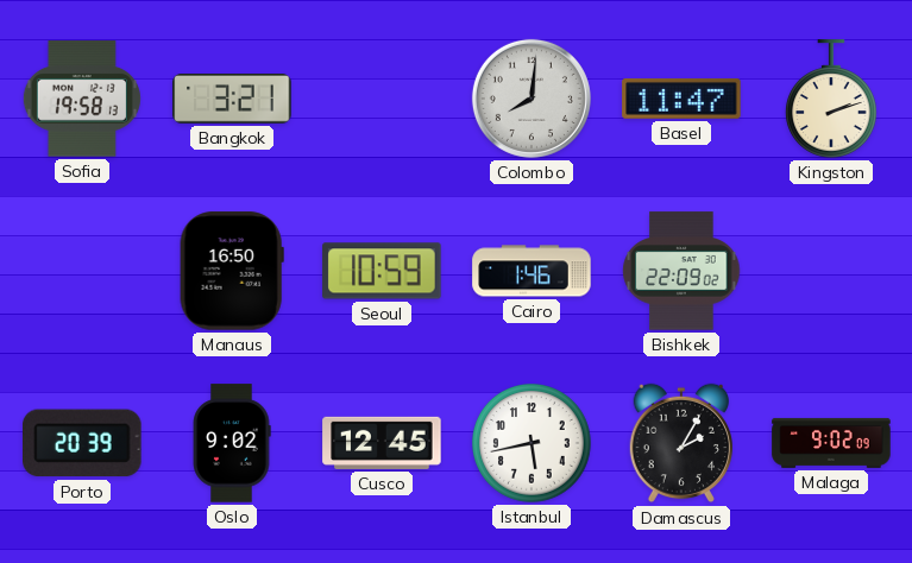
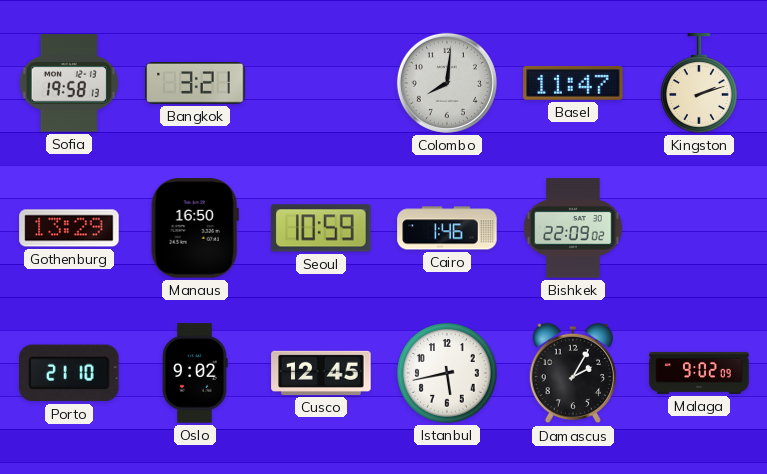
Gothenburg: none -> 13:29 (69, 228)
Porto: 20:39 -> 21:10 (70, 373)
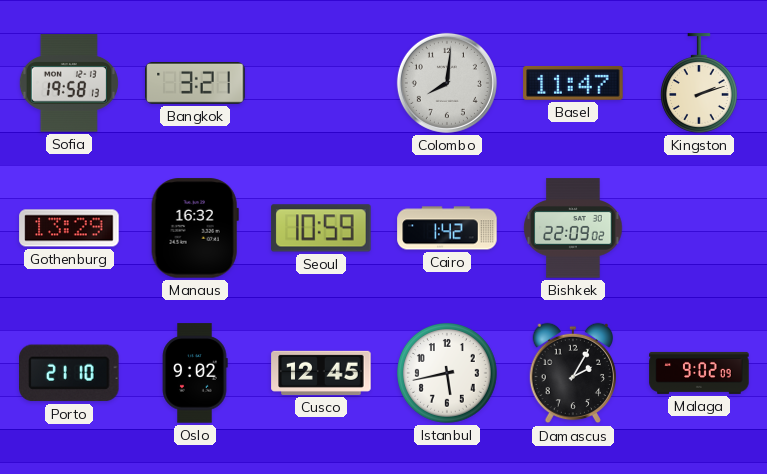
Manaus: 16:50 -> 16:32 (195, 228)
Cairo: 1:46 -> 1:42 (447, 228)
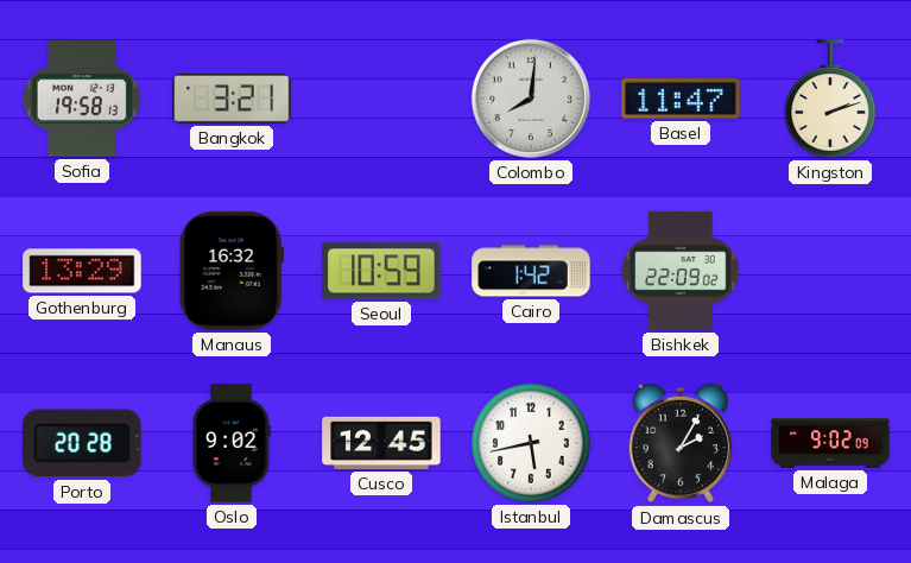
Porto: 21:10 -> 20:28 (83, 443)
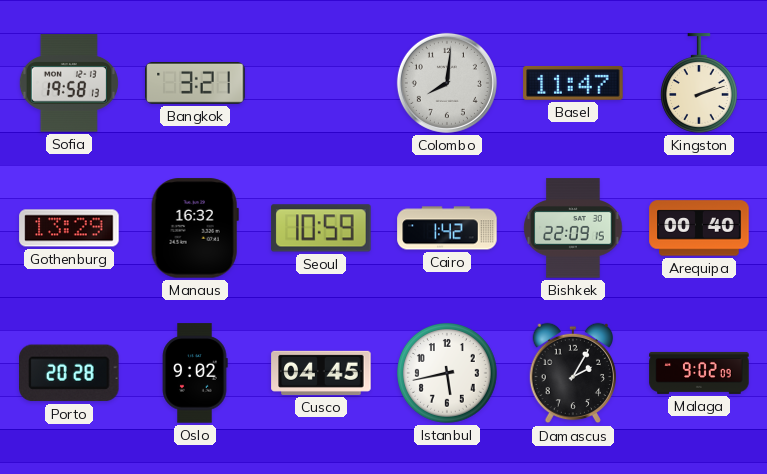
Bishkek: 22:09:02 -> 22:09:15 (573, 228)
Arequipa: none -> 00:40 (699, 228)
Cusco: 12:45 -> 04:45 (321, 373)
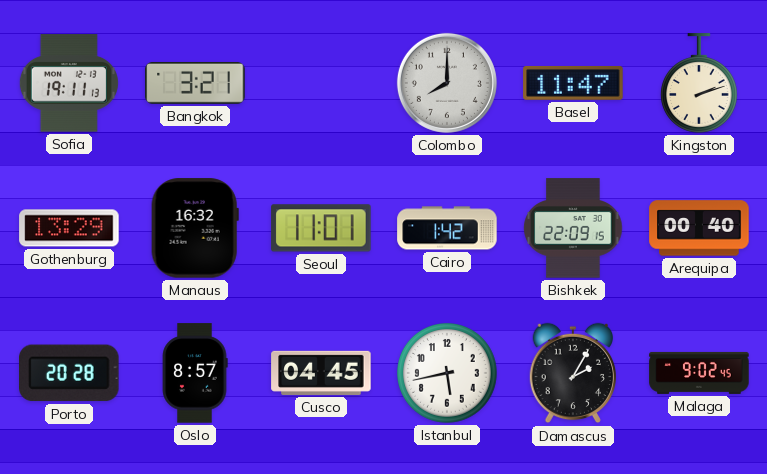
Sofia: 19:58 -> 19:11 (69, 83)
Colombo: 8:01 -> 8:00 (447, 83)
Seoul: 10:59 -> 11:01 (321, 228)
Oslo: 9:02 -> 8:57 (195, 373)
Malaga: 9:02:09 -> 9:02:45 (699, 373)
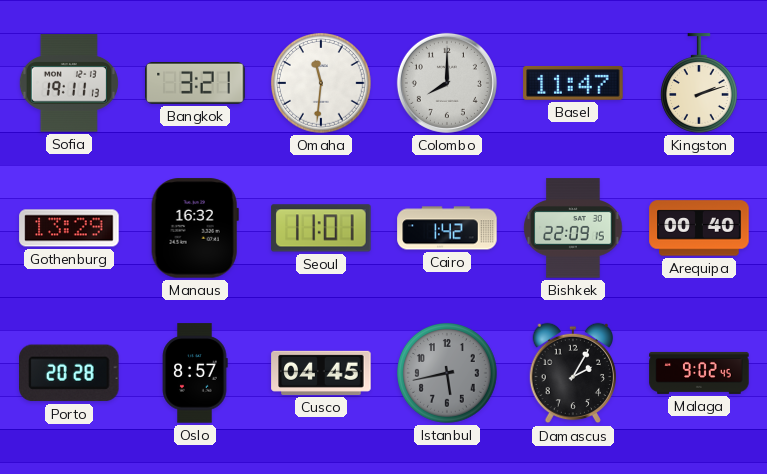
Omaha: none -> 11:31 (322, 84)
Istanbul dial: white -> grey (448, 374)
